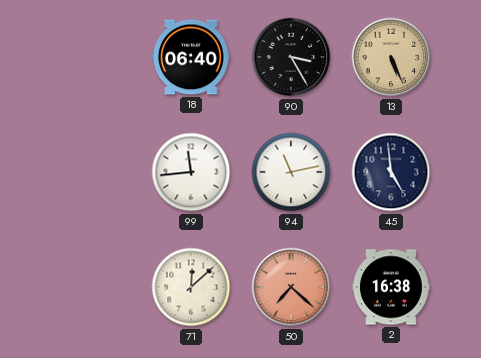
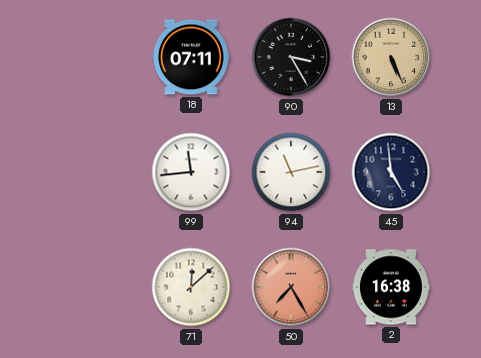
18: 06:40 -> 07:11 (192, 57)
50: 7:22 -> 7:25 (291, 287)
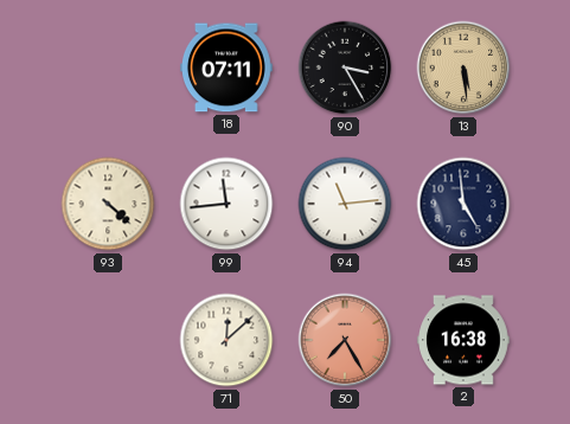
13: 5:26 -> 5:29 (463, 68)
93: none -> 4:22 (108, 204)
94: 11:13 -> 11:14 (345, 204)
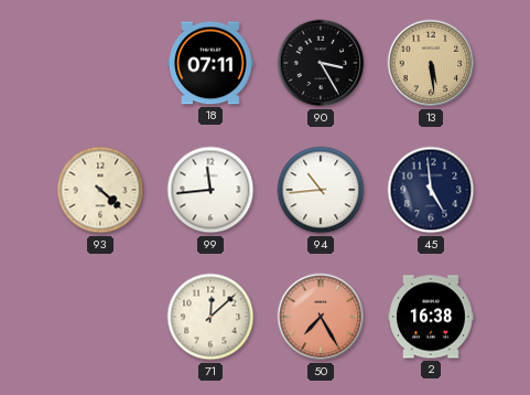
94: 11:14 -> 10:44 (321, 190)
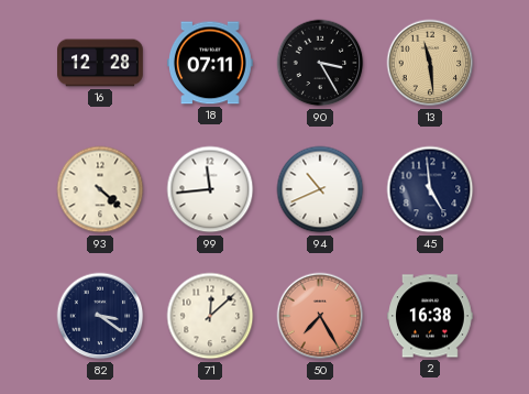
16: none -> 12:28 (101, 63)
13: 5:29 -> 11:29 (430, 63)
94: 10:44 -> 10:41 (320, 189)
82: none -> 3:21 (100, 316)
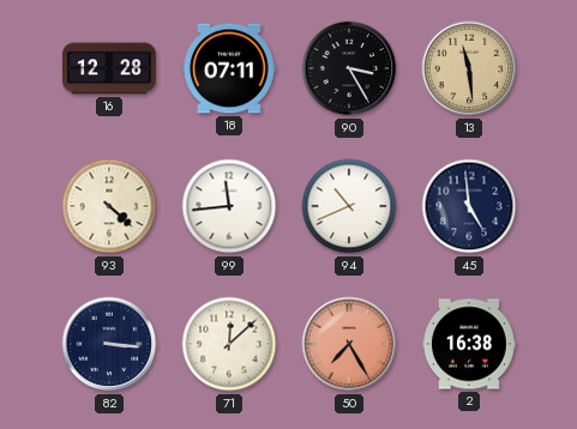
82: 3:21 -> 3:16 (109, 344)
